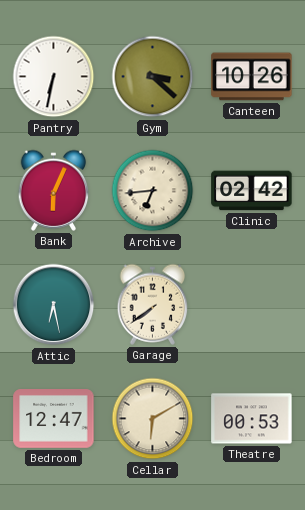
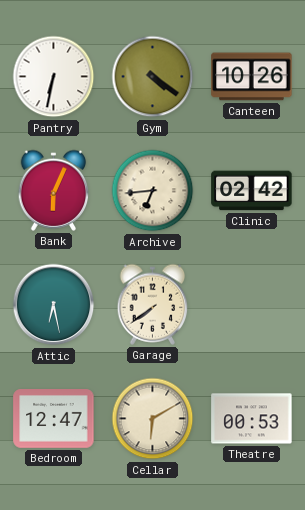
Gym: 3:22 -> 4:21 (153, 77)
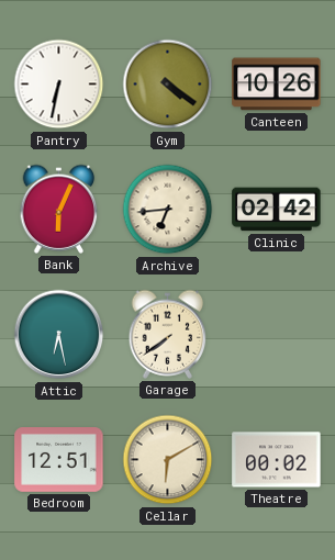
Bedroom: 12:47 -> 12:51 (59, 460)
Theatre: 00:53 -> 00:02 (277, 460)
